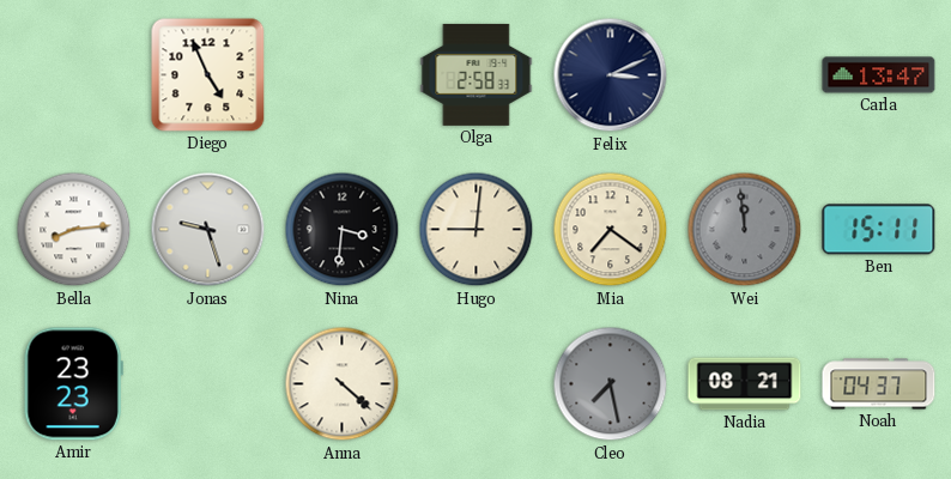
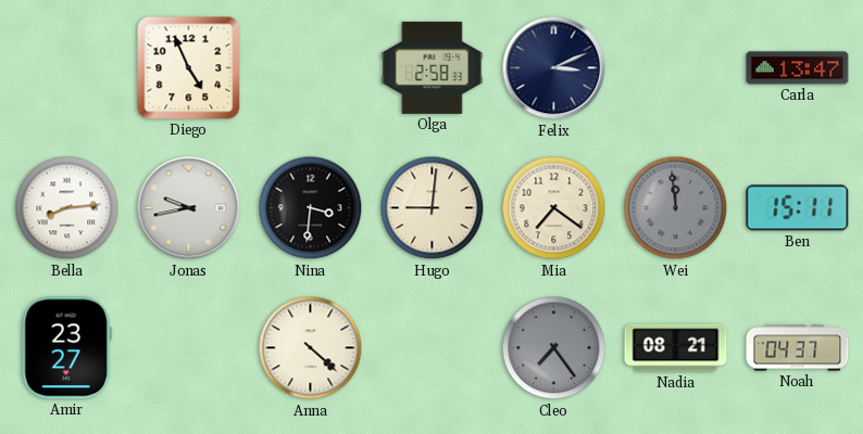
Jonas: 9:27 -> 9:43 (189, 208)
Amir: 23:23 -> 23:27 (66, 348)
Cleo: 7:28 -> 7:24 (554, 348)
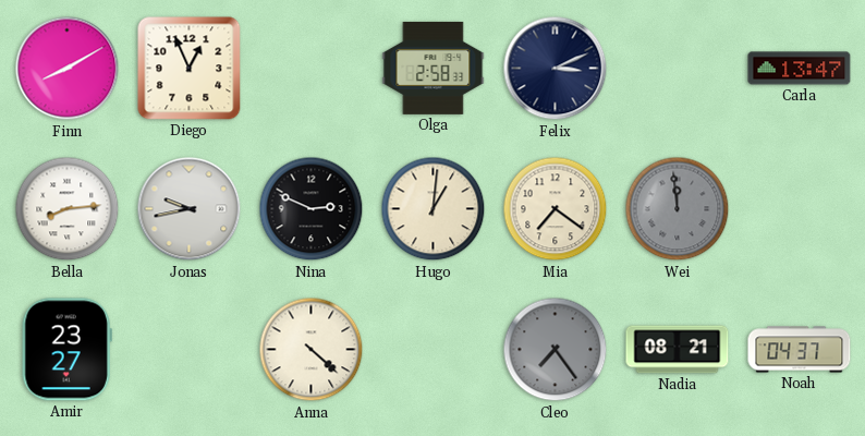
Finn: none -> 8:10 (68, 69)
Diego: 4:56 -> 12:56 (190, 69)
Nina: 3:31 -> 2:49 (312, 209)
Hugo: 9:01 -> 1:01 (434, 209)
Ben: 15:11 -> none (798, 208)
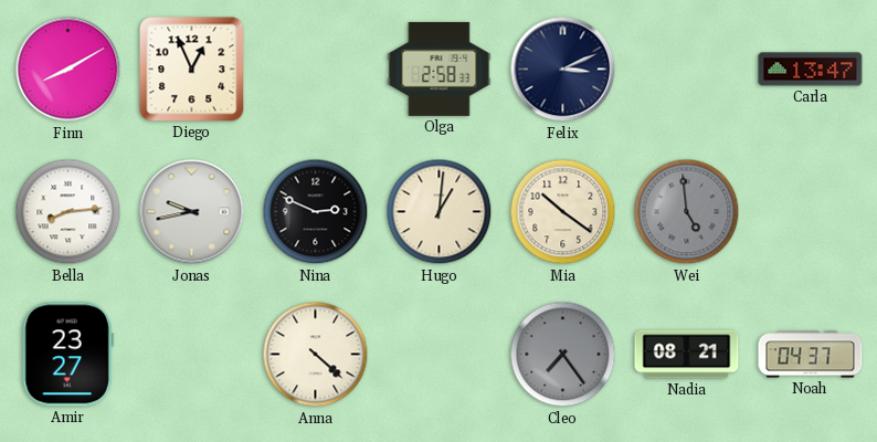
Mia: 7:21 -> 10:21 (563, 212)
Wei: 11:59 -> 4:59 (687, 212)
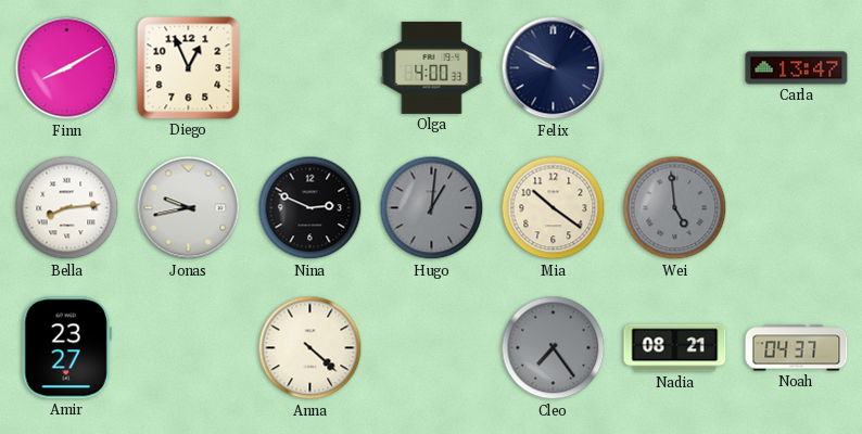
Olga: 2:58 -> 4:00 (432, 67)
Felix: 3:11 -> 9:50 (554, 68)
Hugo dial: cream -> grey (432, 208)
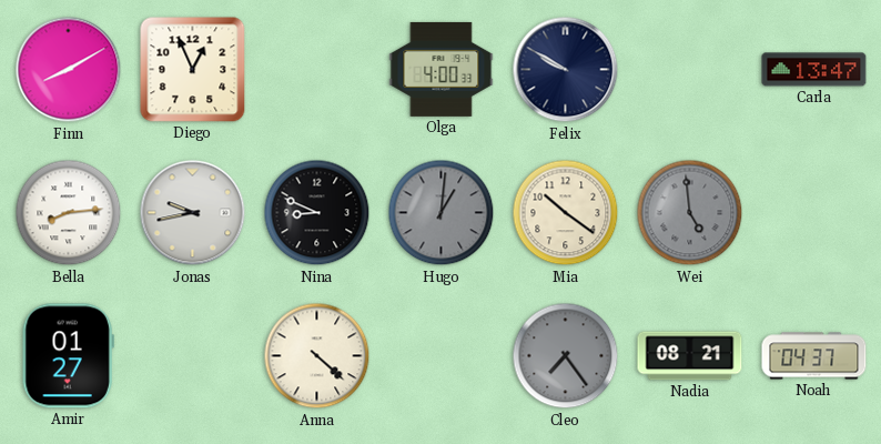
Nina: 2:49 -> 8:49 (317, 213)
Amir: 23:27 -> 01:27 (68, 356)
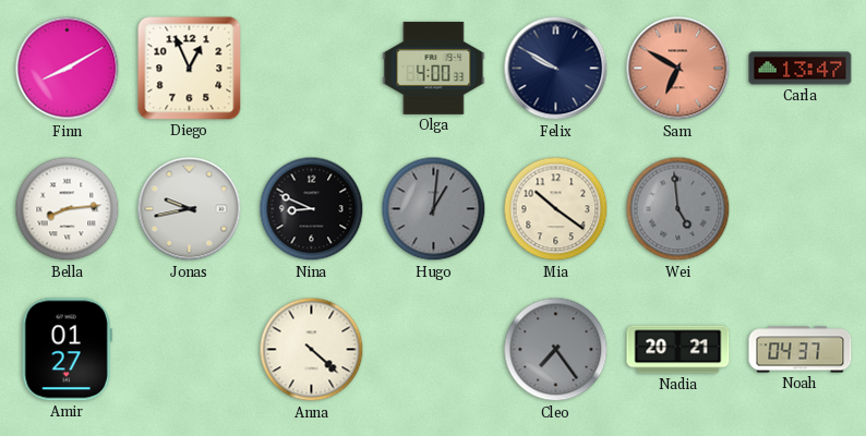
Sam: none -> 6:50 (678, 69)
Nadia: 08:21 -> 20:21 (678, 350)
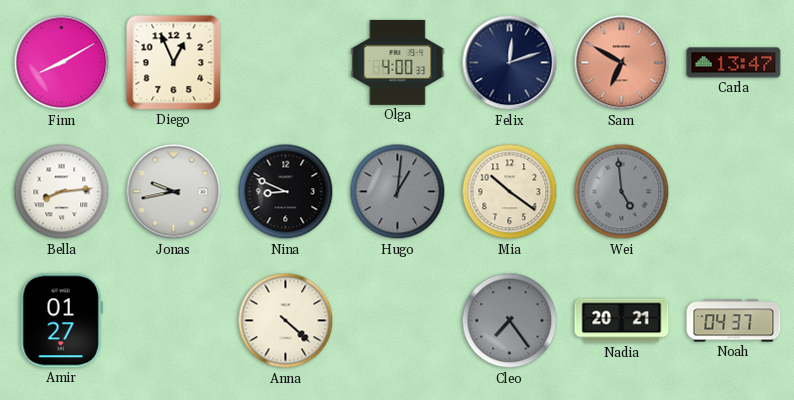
Felix: 9:50 -> 12:12 (510, 63)
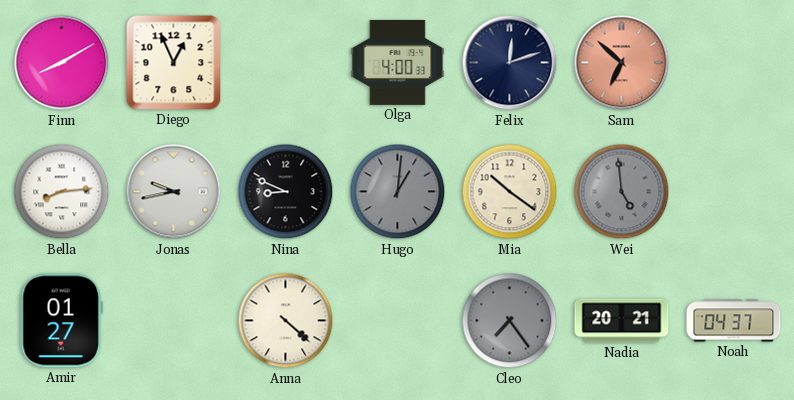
Sam: 6:50 -> 6:52 (622, 63)
Carla: 13:47 -> none (734, 63)
